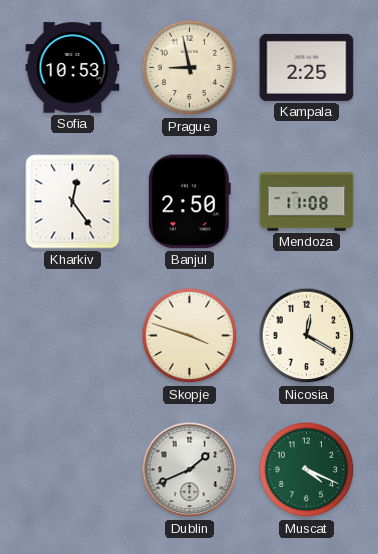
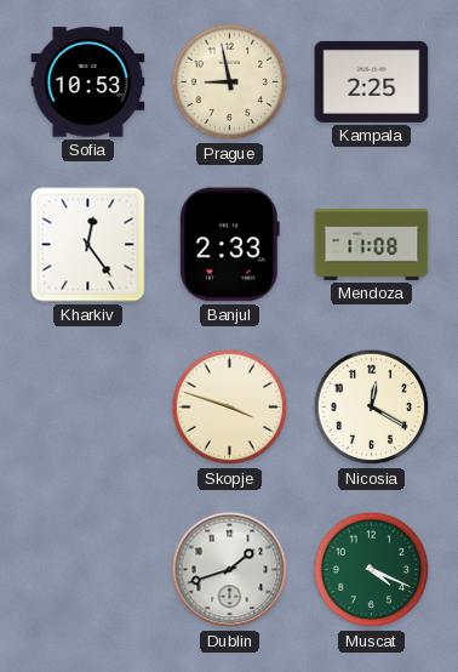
Banjul: 2:50 -> 2:33 (229, 245)
Dublin: 1:41 -> 1:42 (230, 570)
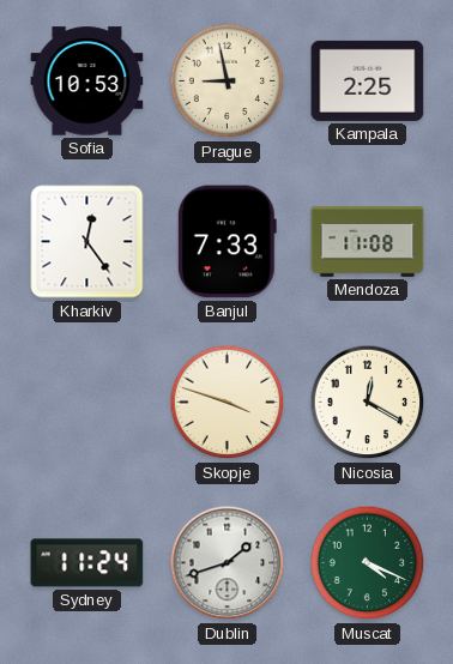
Banjul: 2:33 -> 7:33 (226, 242)
Sydney: none -> 11:24 (87, 563)
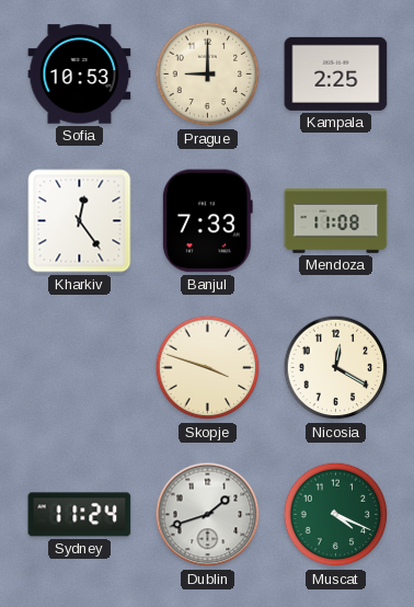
Prague: 8:58 -> 9:00 (208, 75)
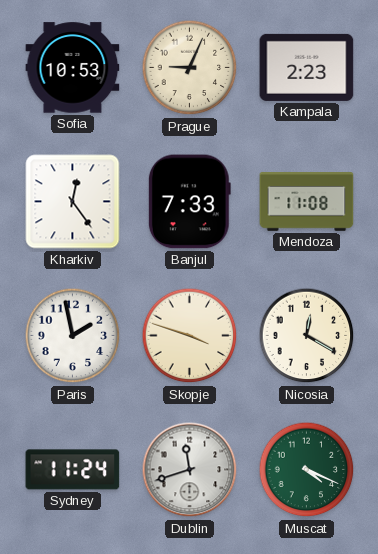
Prague: 9:00 -> 9:04 (190, 68)
Kampala: 2:25 -> 2:23 (307, 67)
Paris: none -> 1:58 (73, 336)
Dublin: 1:42 -> 11:42 (190, 470)
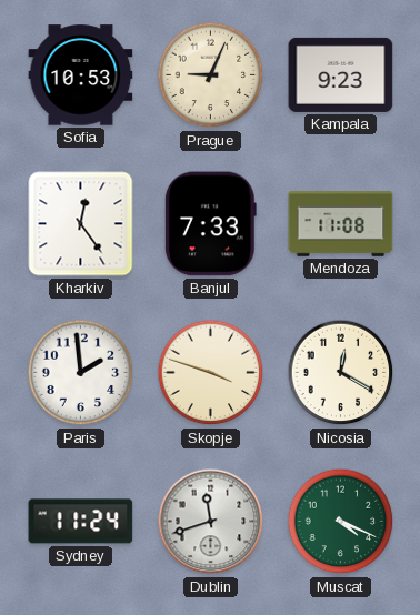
Kampala: 2:23 -> 9:23 (341, 74)
Paris: 1:58 -> 1:59 (81, 373)
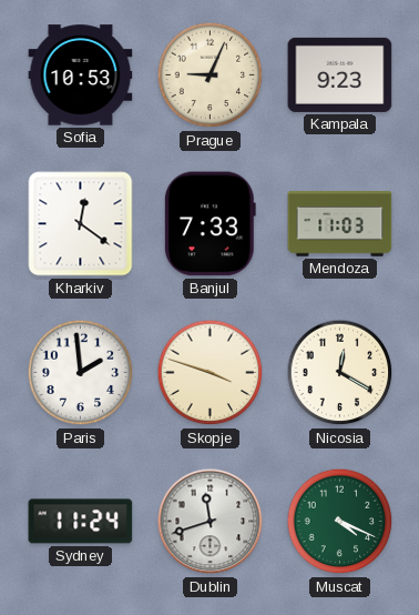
Kharkiv: 12:24 -> 12:21 (81, 224)
Mendoza: 11:08 -> 11:03 (340, 224)
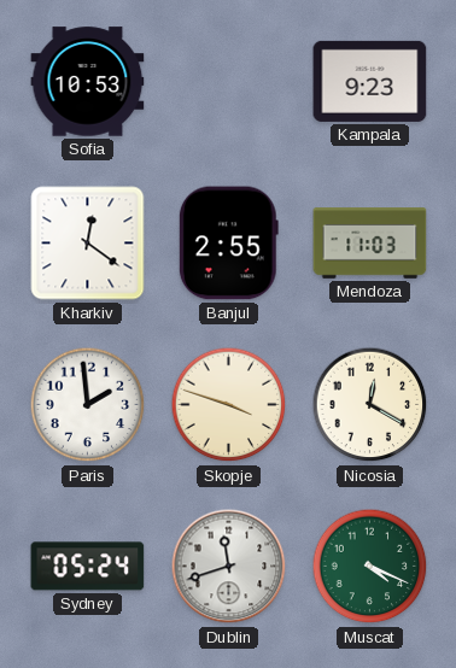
Prague: 9:04 -> none (211, 75)
Banjul: 7:33 -> 2:55 (228, 244)
Sydney: 11:24 -> 05:24 (88, 567)
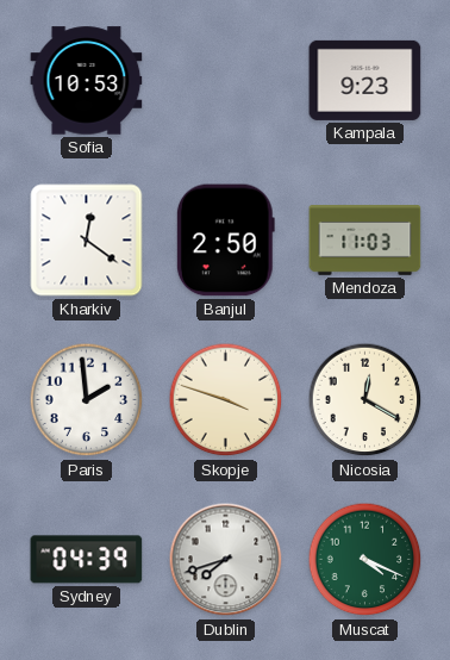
Banjul: 2:55 -> 2:50 (225, 241)
Sydney: 05:24 -> 04:39 (87, 560)
Dublin: 11:42 -> 7:42 (226, 560)
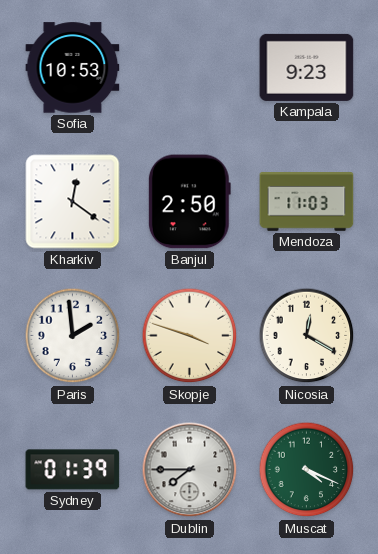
Sydney: 04:39 -> 01:39 (73, 470)
Dublin: 7:42 -> 7:45 (190, 470)
